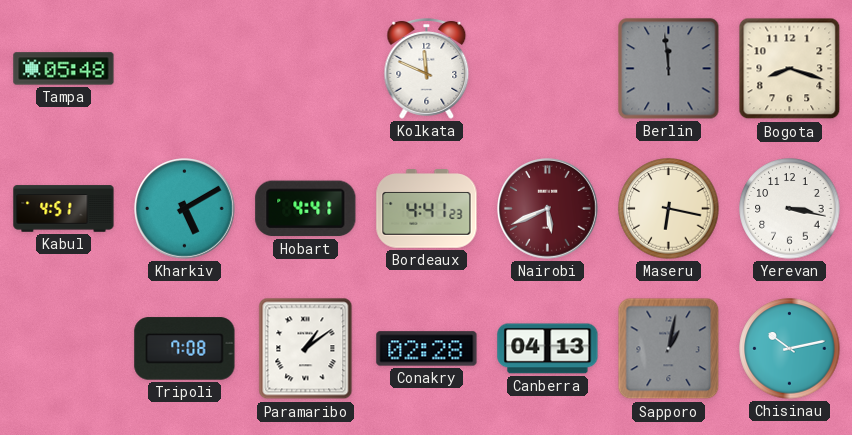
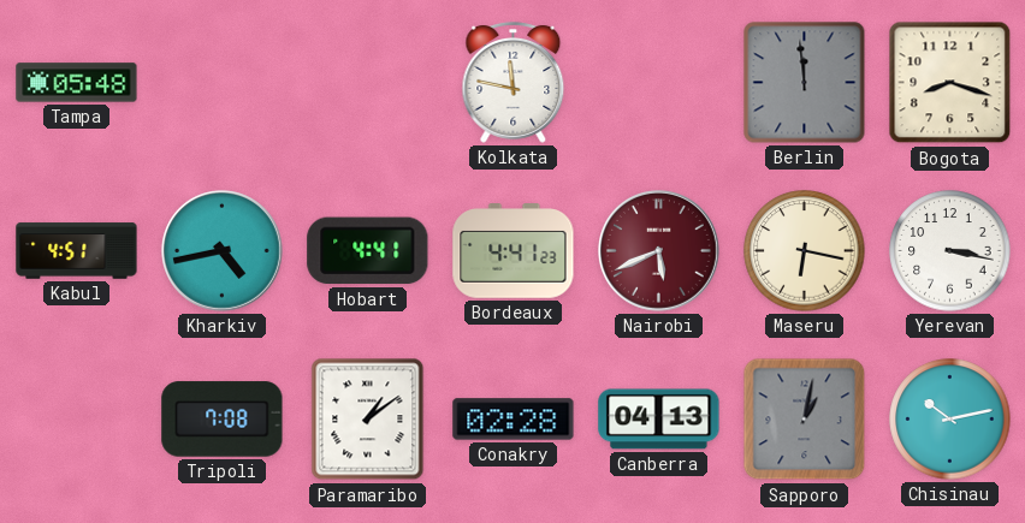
Kolkata: 11:49 -> 11:47 (514, 83)
Kharkiv: 5:10 -> 4:43 (223, 251)
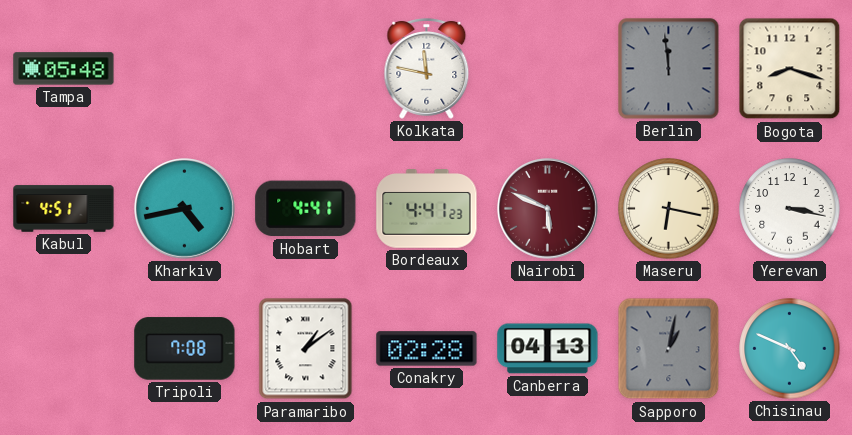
Nairobi: 5:41 -> 5:49 (548, 209)
Chisinau: 10:13 -> 4:49 (790, 349)
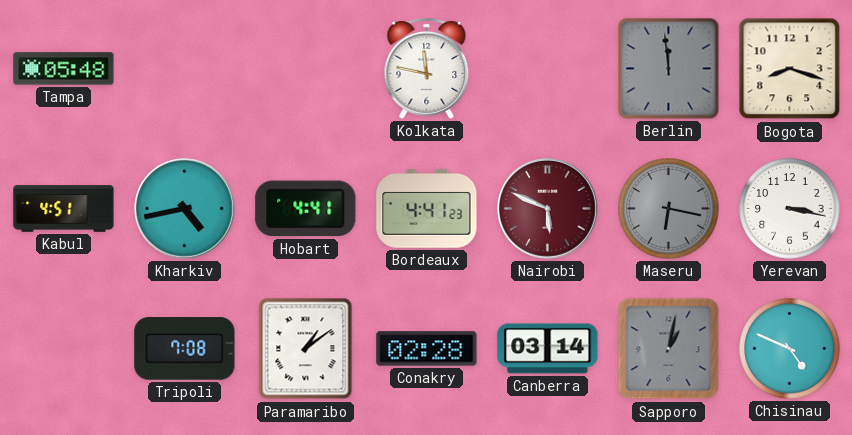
Maseru dial: cream -> grey (669, 209)
Canberra: 04:13 -> 03:14 (548, 349)
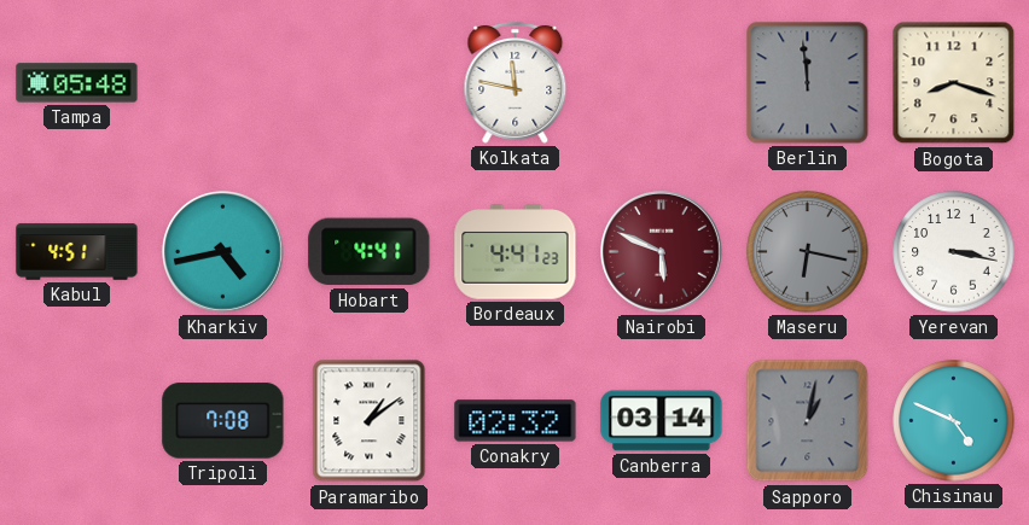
Conakry: 02:28 -> 02:32 (516, 421)
